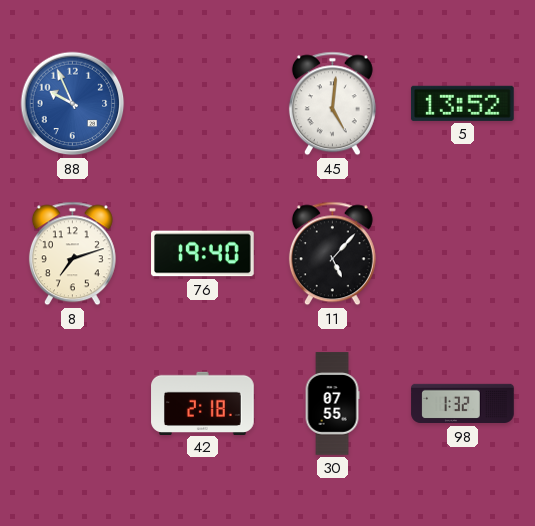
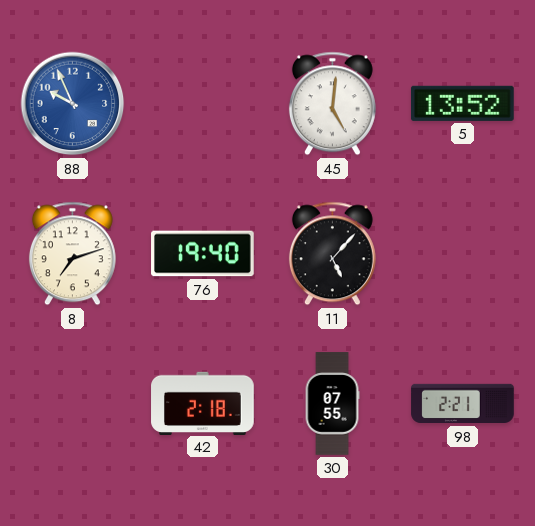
98: 1:32 -> 2:21 (463, 404)
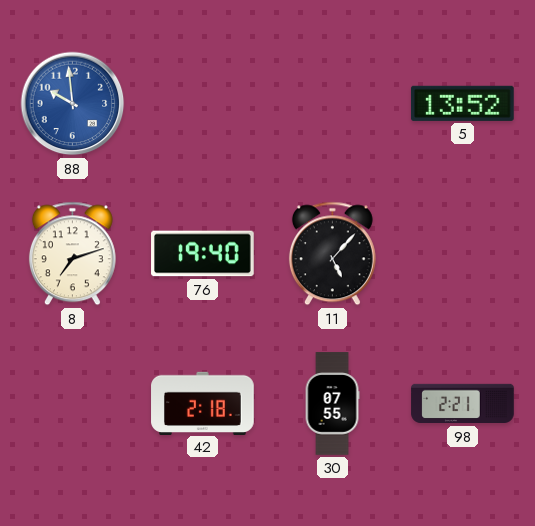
88: 9:56 -> 9:59 (73, 104)
45: 5:01 -> none (332, 104)
